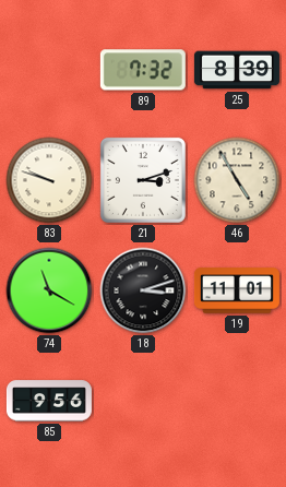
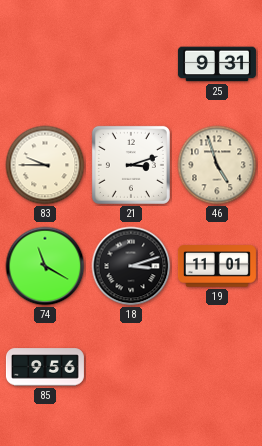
89: 7:32 -> none (143, 70)
25: 8:39 -> 9:31 (217, 64)
83: 9:48 -> 9:45 (45, 165)
46: 4:55 -> 4:57 (217, 165)
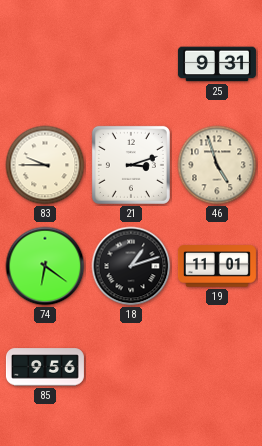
74: 11:20 -> 6:21 (45, 266)
18: 3:12 -> 1:12 (131, 266)
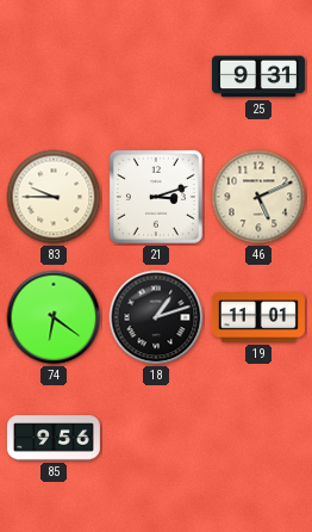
46: 4:57 -> 5:11 (258, 197)
